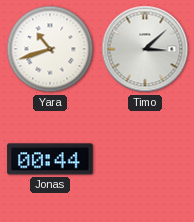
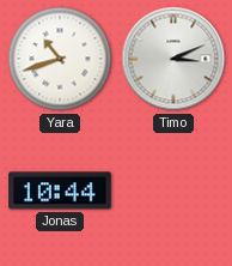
Timo: 3:08 -> 3:11 (173, 59)
Jonas: 00:44 -> 10:44 (60, 191)
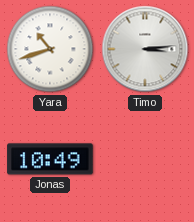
Timo: 3:11 -> 3:14 (145, 49)
Jonas: 10:44 -> 10:49 (50, 159)
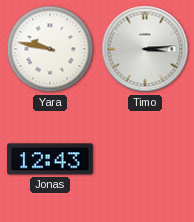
Yara: 10:42 -> 9:47 (50, 49)
Jonas: 10:49 -> 12:43 (50, 159)
